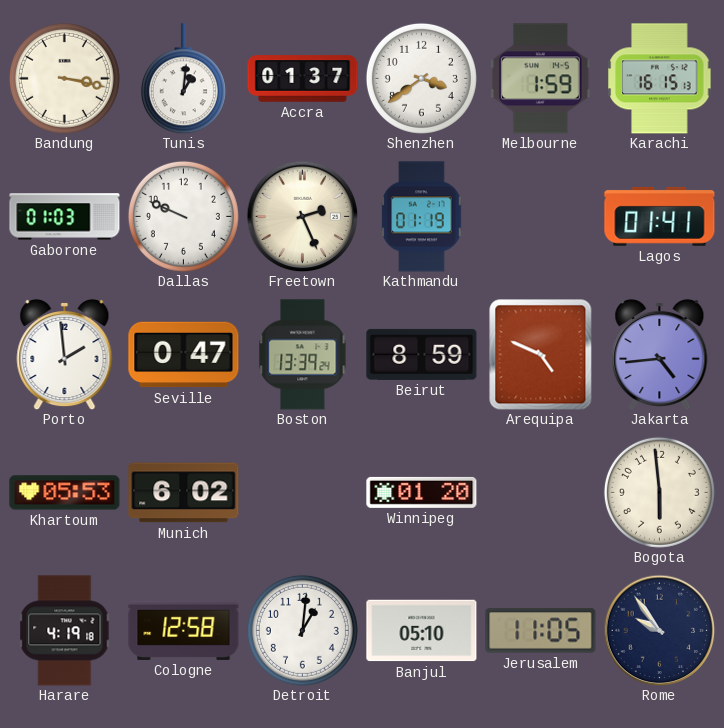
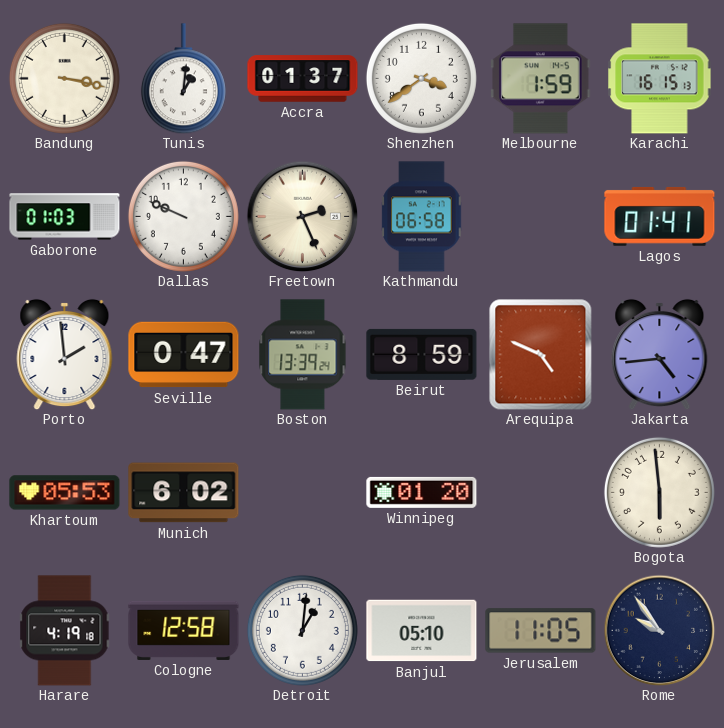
Kathmandu: 01:19 -> 06:58 (422, 217)
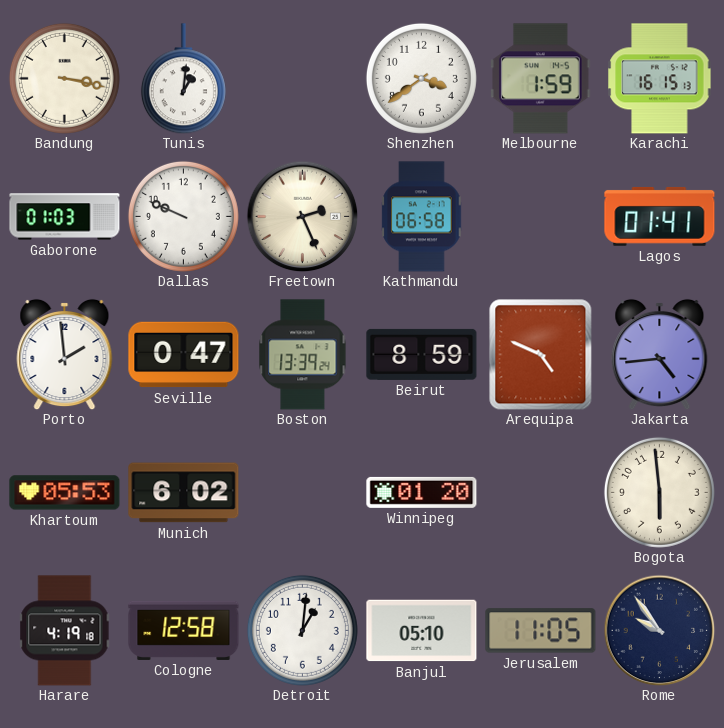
Accra: 01:37 -> none (303, 79)
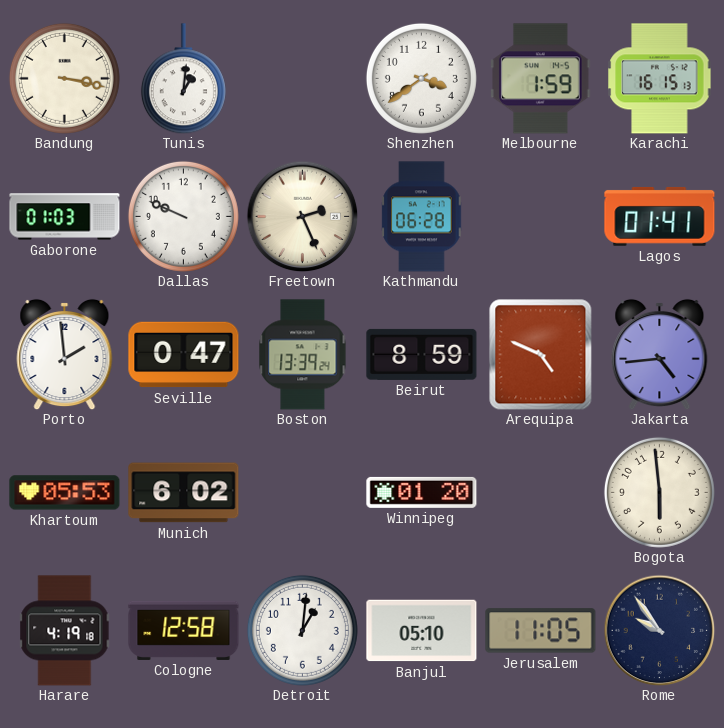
Kathmandu: 06:58 -> 06:28 (422, 217)
